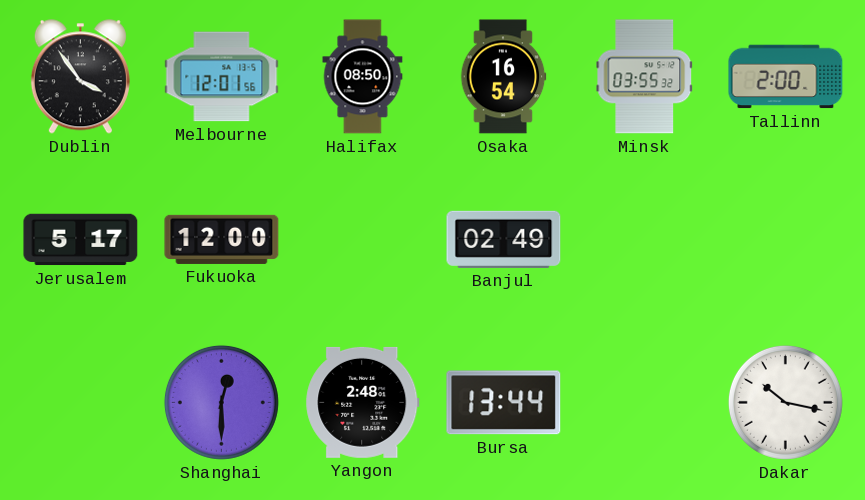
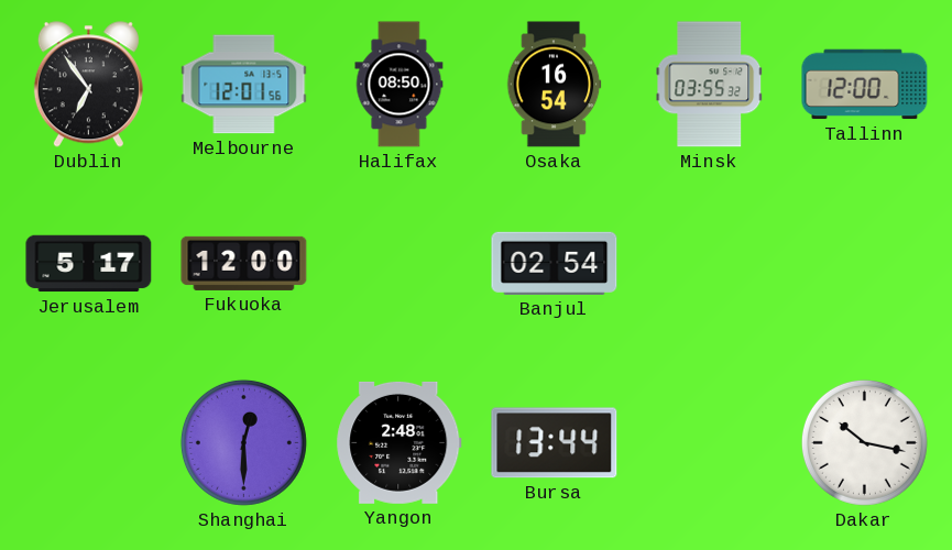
Dublin: 3:54 -> 6:54 (88, 85)
Tallinn: 2:00 -> 12:00 (865, 85)
Banjul: 02:49 -> 02:54 (555, 263)
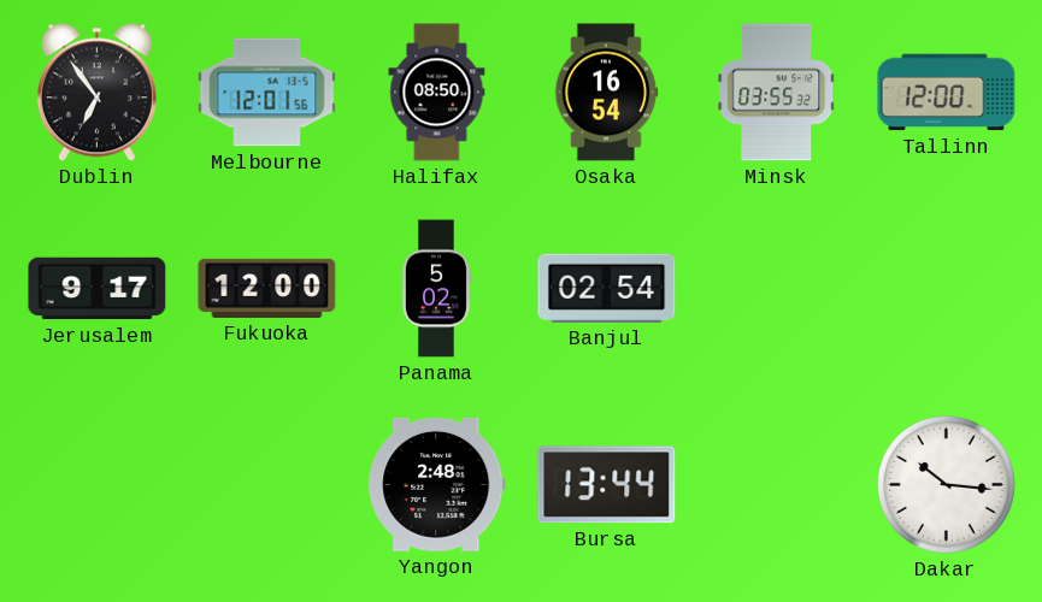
Jerusalem: 5:17 -> 9:17 (98, 289)
Panama: none -> 5:02 (436, 289)
Shanghai: 12:30 -> none (243, 442)
Dakar: 10:17 -> 10:16 (946, 484)
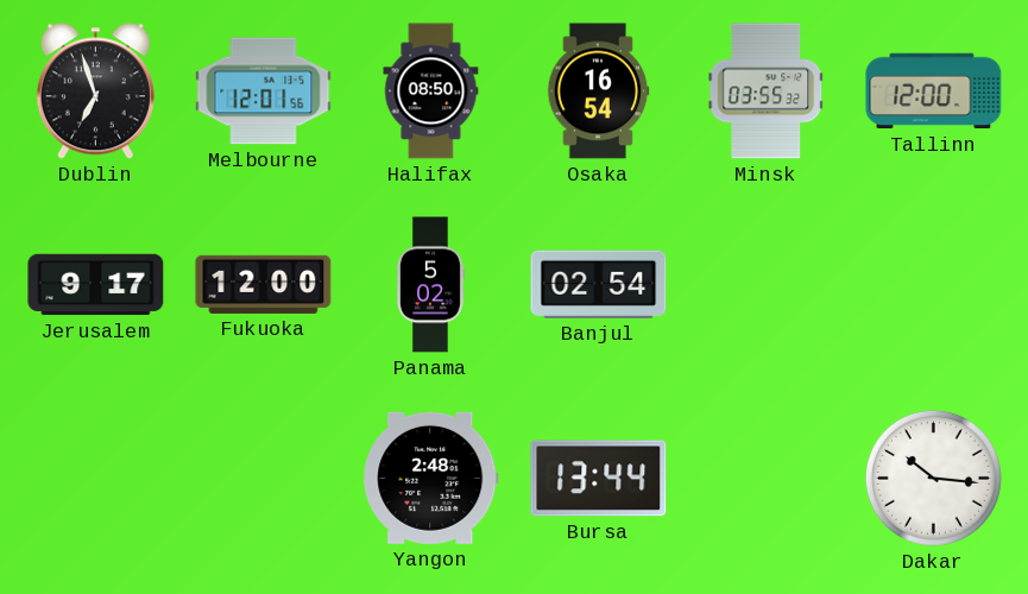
Dublin: 6:54 -> 6:57 (95, 91)
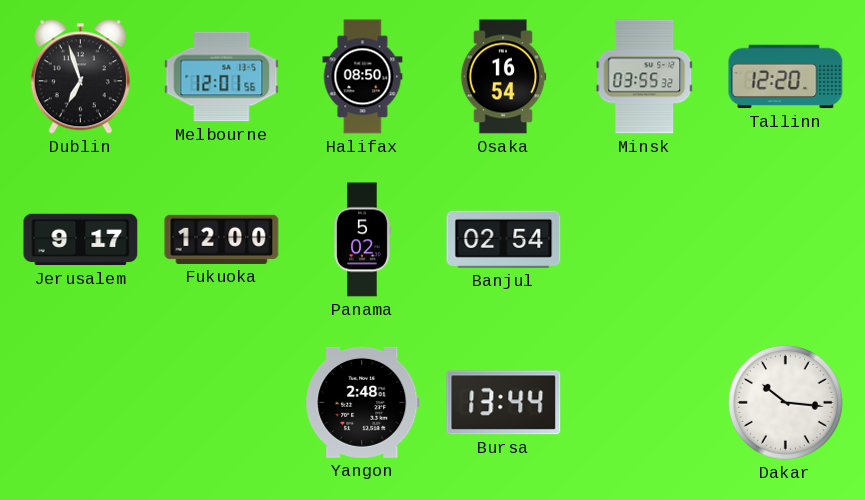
Tallinn: 12:00 -> 12:20 (786, 77)
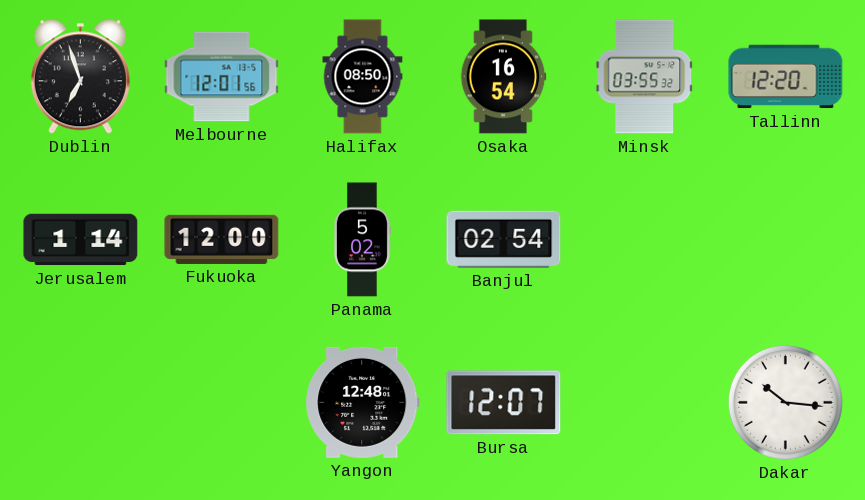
Jerusalem: 9:17 -> 1:14 (81, 240)
Yangon: 2:48 -> 12:48 (363, 402)
Bursa: 13:44 -> 12:07 (504, 403)
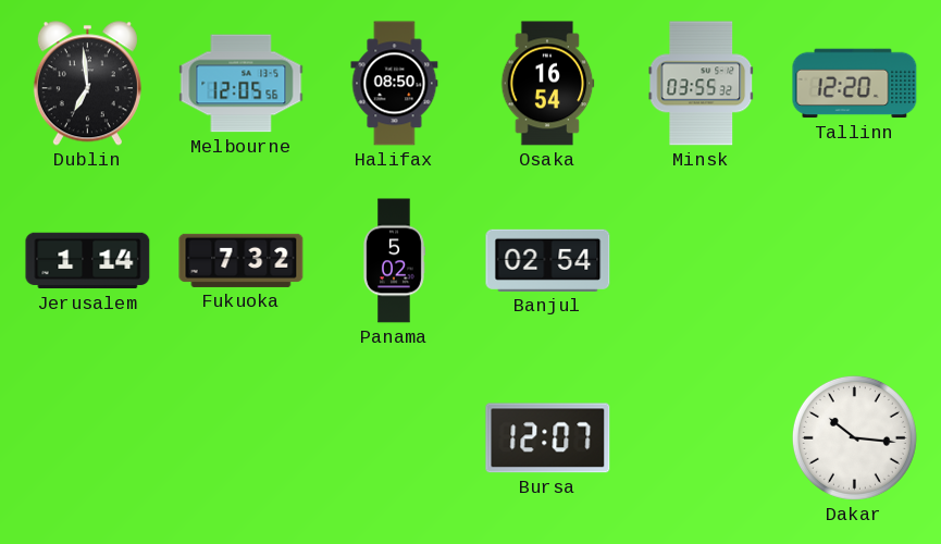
Dublin: 6:57 -> 6:59 (87, 84)
Melbourne: 12:01 -> 12:05 (242, 84)
Fukuoka: 12:00 -> 7:32 (242, 260)
Yangon: 12:48 -> none (363, 402)
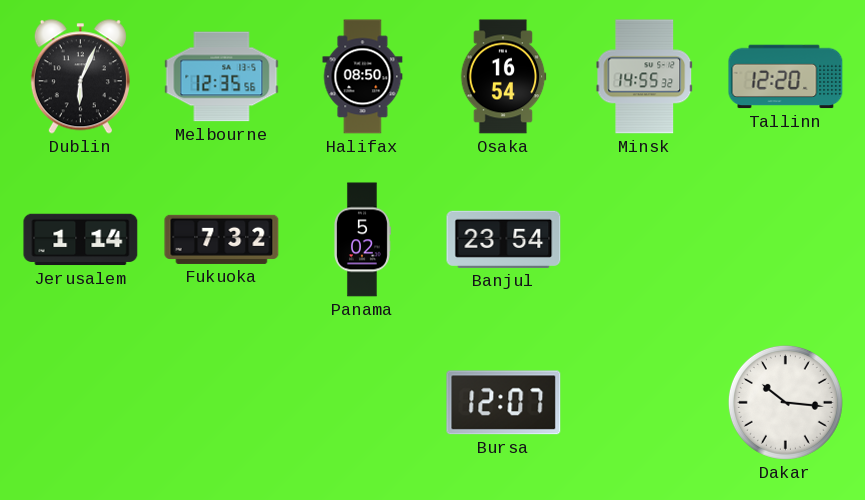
Dublin: 6:59 -> 6:04 (80, 77)
Melbourne: 12:05 -> 12:35 (222, 77)
Minsk: 03:55 -> 14:55 (645, 77)
Banjul: 02:54 -> 23:54 (504, 239)
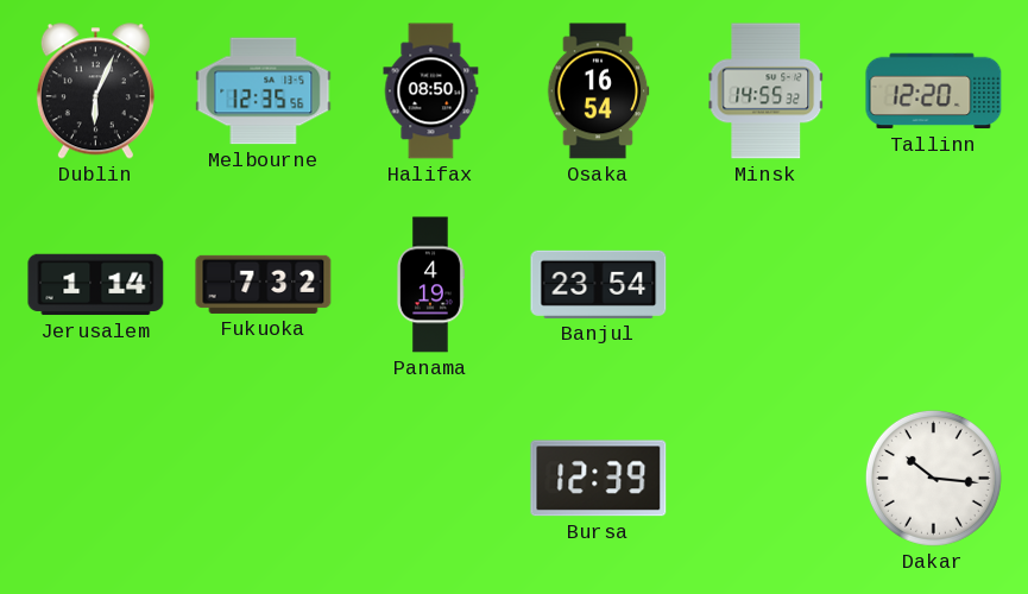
Panama: 5:02 -> 4:19 (430, 285)
Bursa: 12:07 -> 12:39 (599, 479)
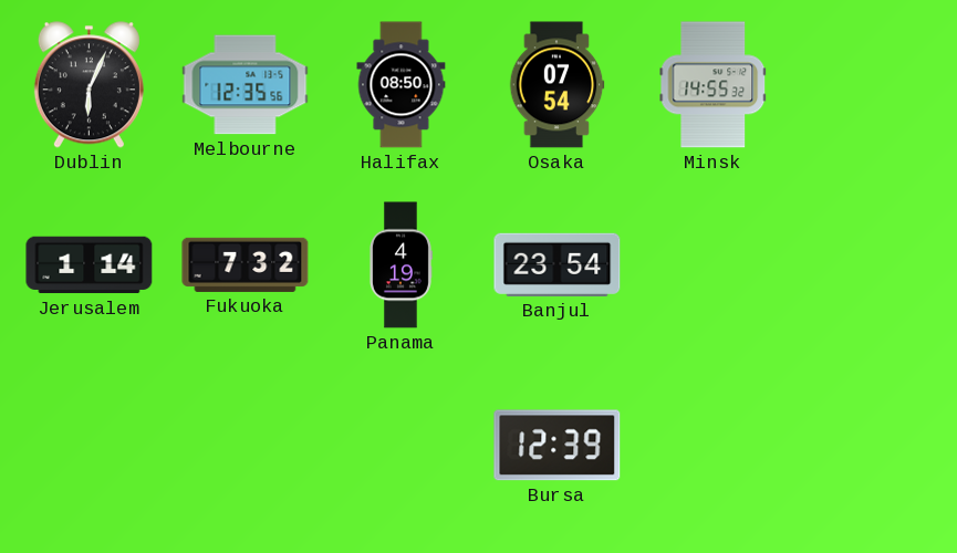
Osaka: 16:54 -> 07:54 (556, 85)
Tallinn: 12:20 -> none (934, 91)
Dakar: 10:16 -> none (933, 478)
